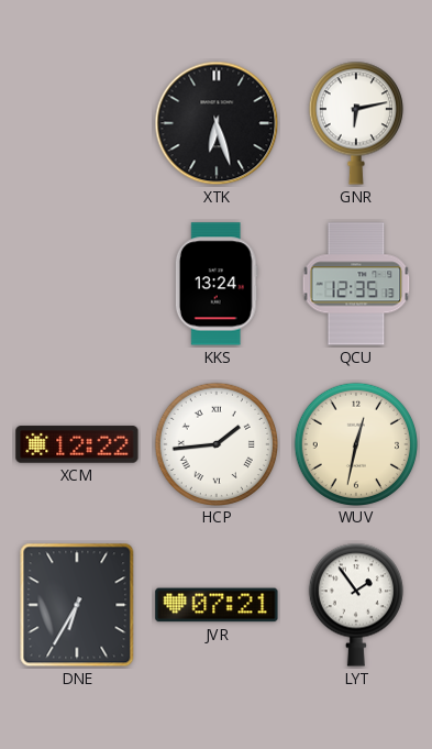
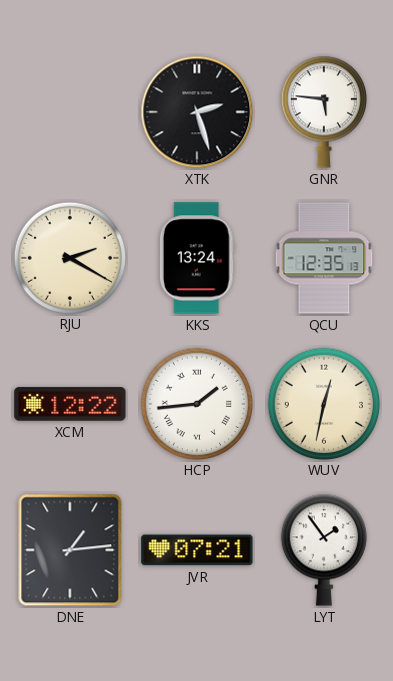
XTK: 6:27 -> 2:27 (197, 112)
GNR: 6:13 -> 5:46 (324, 112)
RJU: none -> 2:20 (69, 257)
DNE: 6:35 -> 1:14 (70, 550)
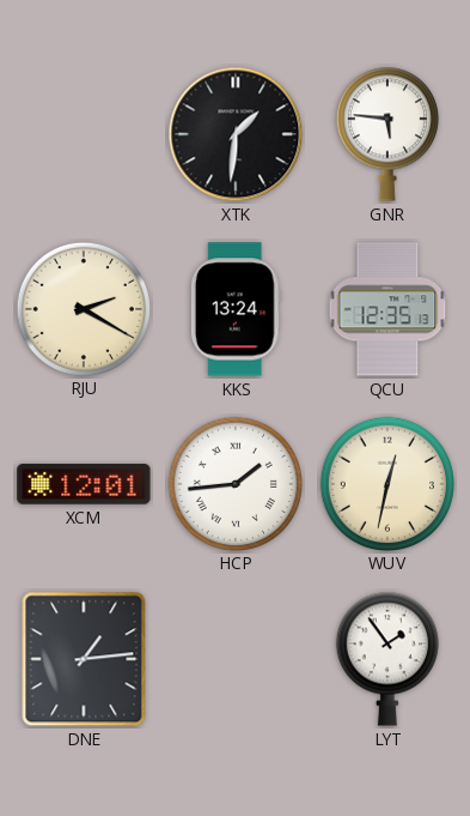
XTK: 2:27 -> 1:31 (236, 134)
XCM: 12:22 -> 12:01 (84, 484)
JVR: 07:21 -> none (197, 550)
